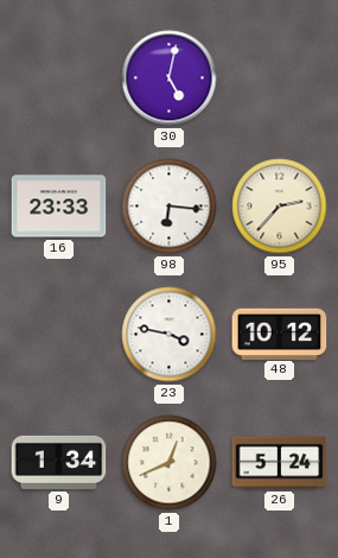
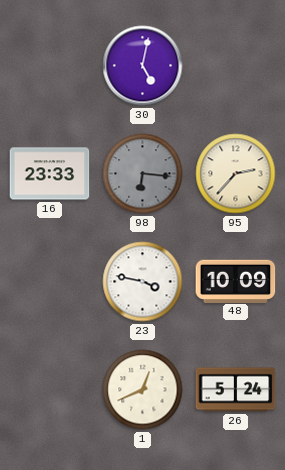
98 dial: white -> grey (143, 174)
48: 10:12 -> 10:09 (236, 281)
9: 1:34 -> none (59, 462)
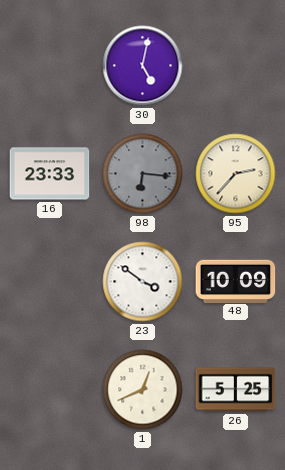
23: 3:47 -> 3:51 (143, 282)
26: 5:24 -> 5:25 (236, 390)
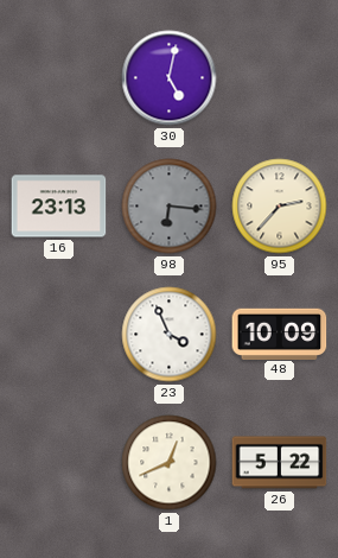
16: 23:33 -> 23:13 (59, 207)
23: 3:51 -> 3:56 (170, 335)
26: 5:25 -> 5:22 (280, 463)
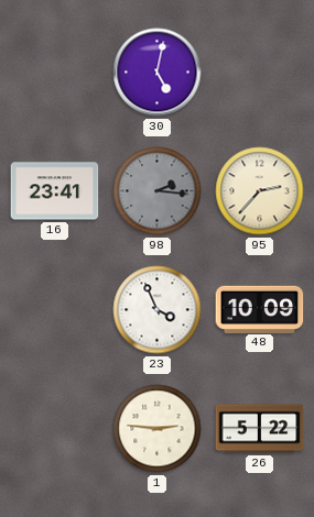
16: 23:13 -> 23:41 (55, 191)
98: 6:16 -> 2:16 (158, 191)
1: 12:41 -> 2:46 (158, 429)
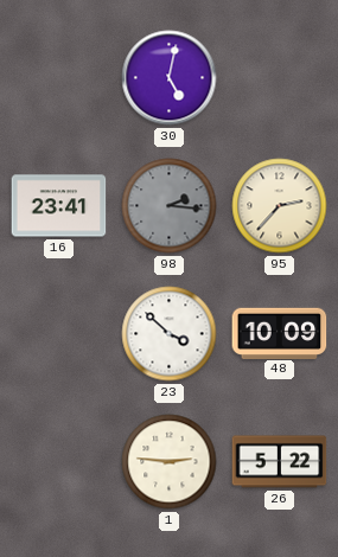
23: 3:56 -> 3:52 (170, 334)
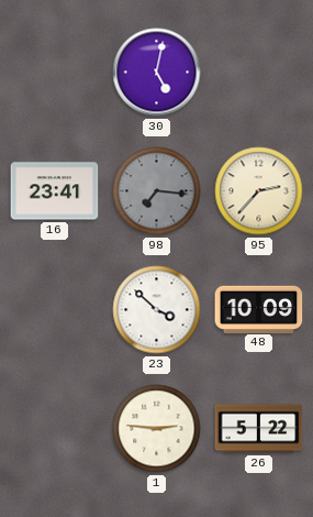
98: 2:16 -> 7:16 (157, 191)
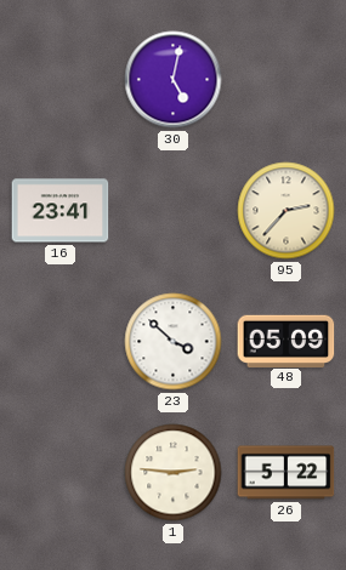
98: 7:16 -> none (157, 191)
48: 10:09 -> 05:09 (287, 341)
